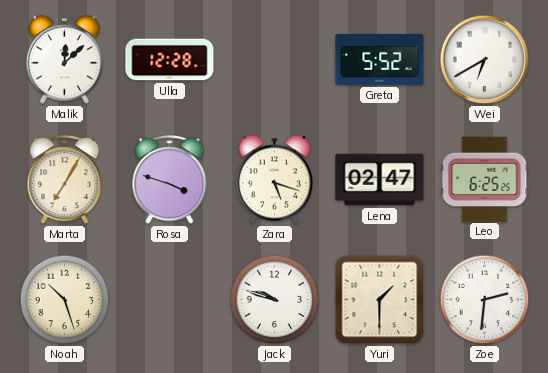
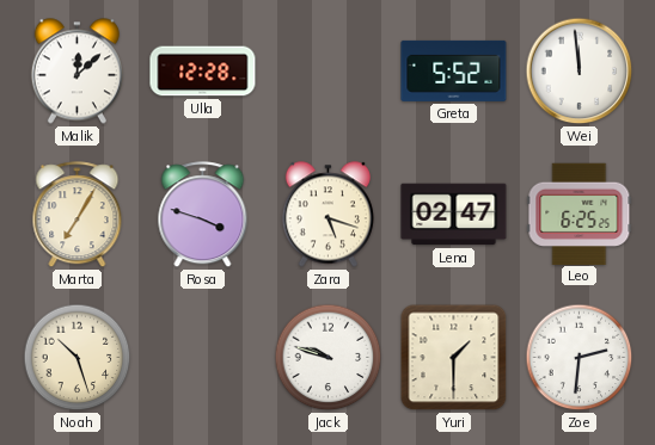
Wei: 6:40 -> 11:59 (580, 72)
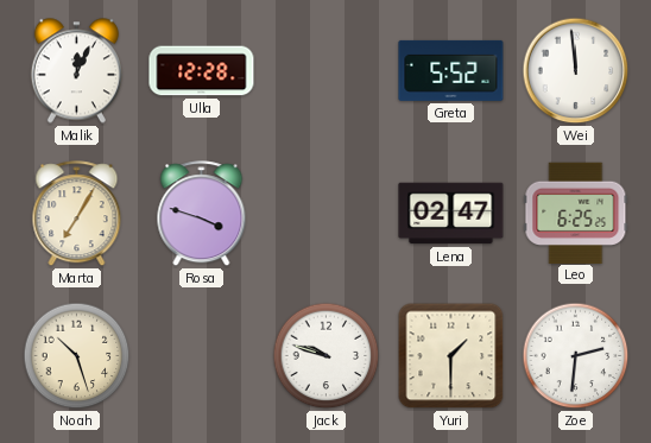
Malik: 12:08 -> 12:04 (76, 71)
Zara: 5:18 -> none (327, 215)
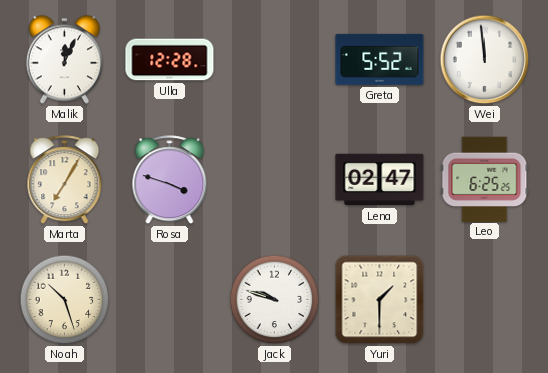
Zoe: 2:31 -> none (576, 356)
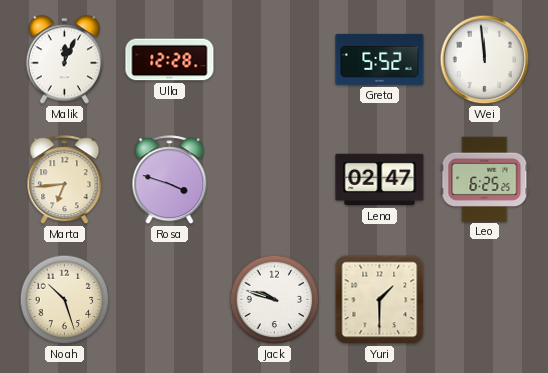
Marta: 7:05 -> 6:44 (65, 180)
